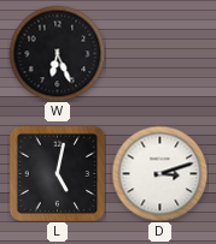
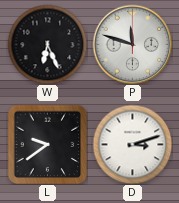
P: none -> 11:48 (132, 44)
L: 5:02 -> 9:39 (47, 144)
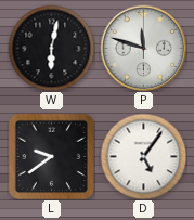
W: 6:26 -> 6:02 (51, 48)
D: 3:12 -> 5:06 (143, 156)
